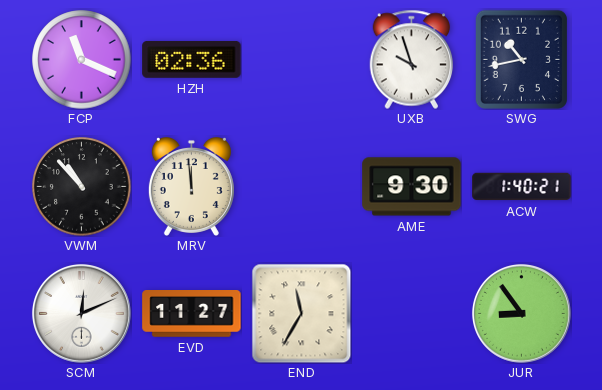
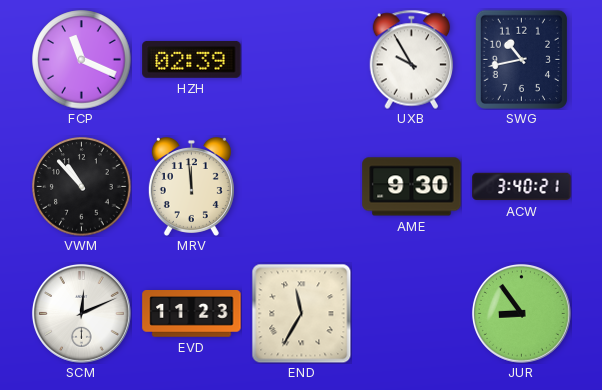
HZH: 02:36 -> 02:39 (192, 59)
UXB: 9:57 -> 9:55 (412, 59)
ACW: 1:40 -> 3:40 (522, 187)
EVD: 11:27 -> 11:23 (192, 314)
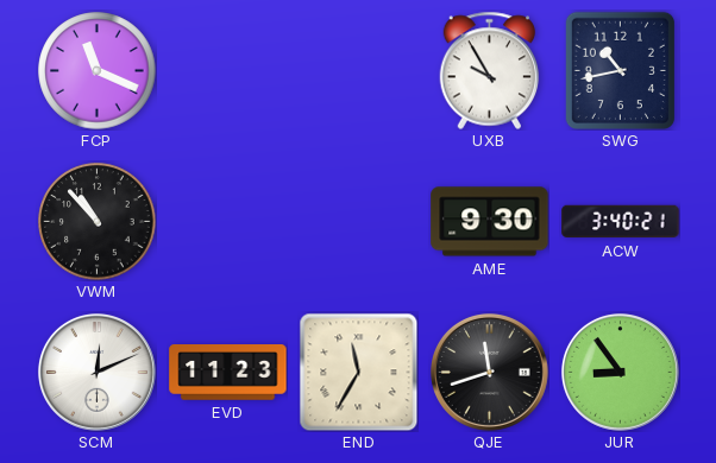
HZH: 02:39 -> none (192, 59)
MRV: 11:59 -> none (191, 186)
QJE: none -> 11:42 (489, 372)
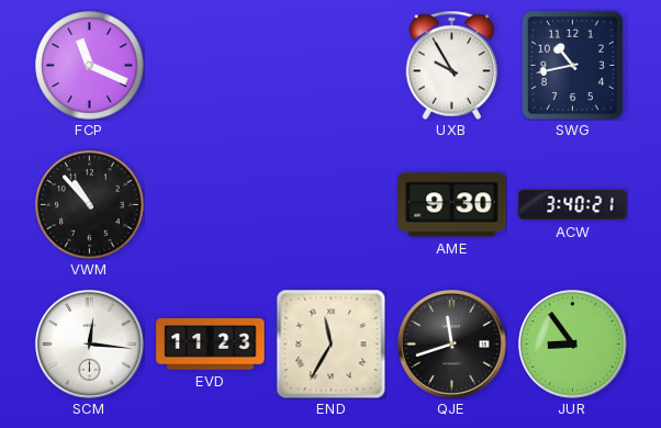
SCM: 12:11 -> 12:16 (89, 343)
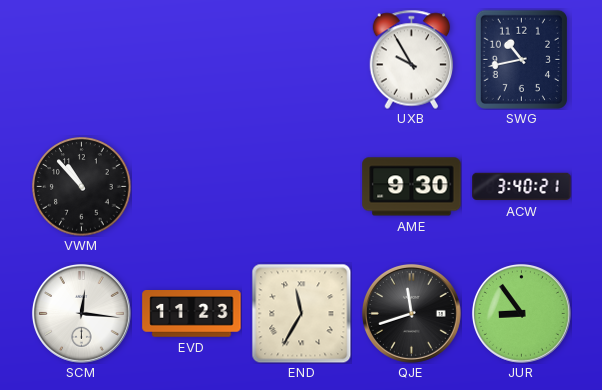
FCP: 11:19 -> none (90, 66)
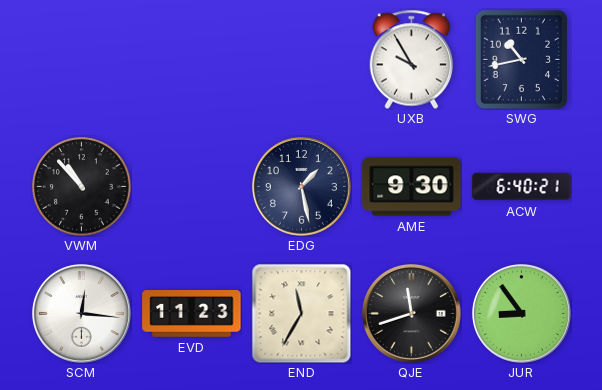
EDG: none -> 1:28 (301, 186)
ACW: 3:40 -> 6:40 (522, 187)
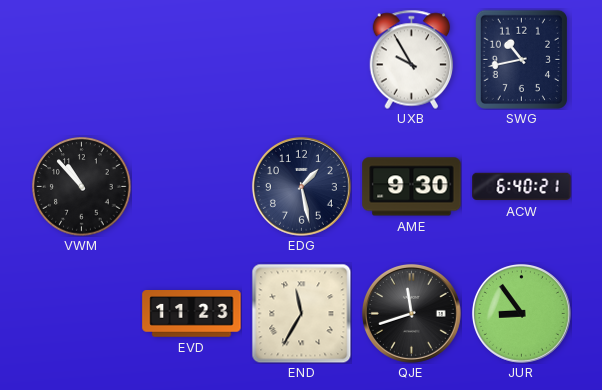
SCM: 12:16 -> none (81, 313)
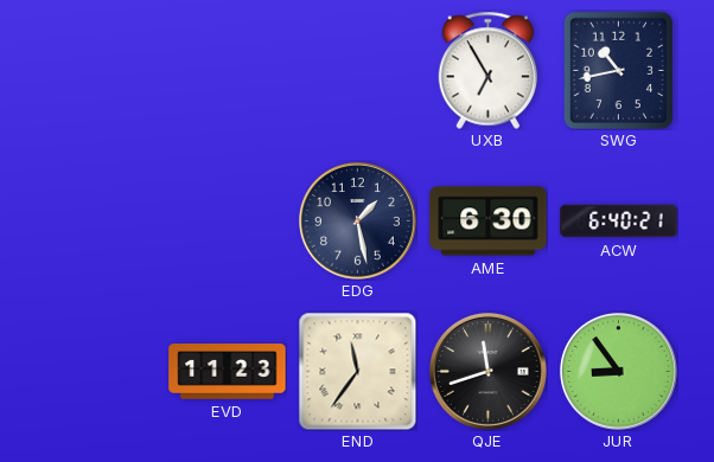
UXB: 9:55 -> 6:55 (489, 70)
VWM: 10:53 -> none (82, 187)
AME: 9:30 -> 6:30 (489, 222)
END: 11:35 -> 11:36 (357, 371)
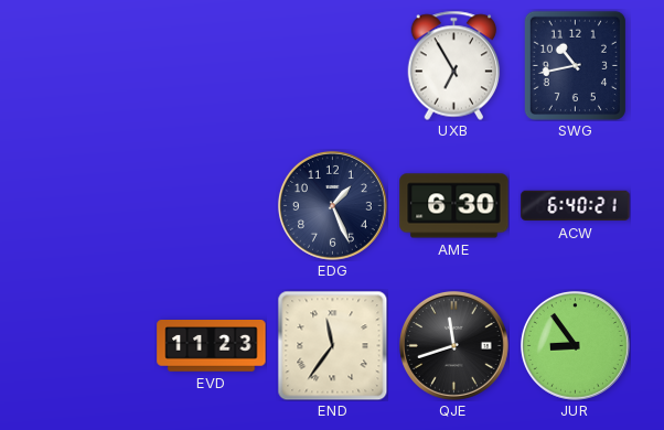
EDG: 1:28 -> 1:26 (332, 205)
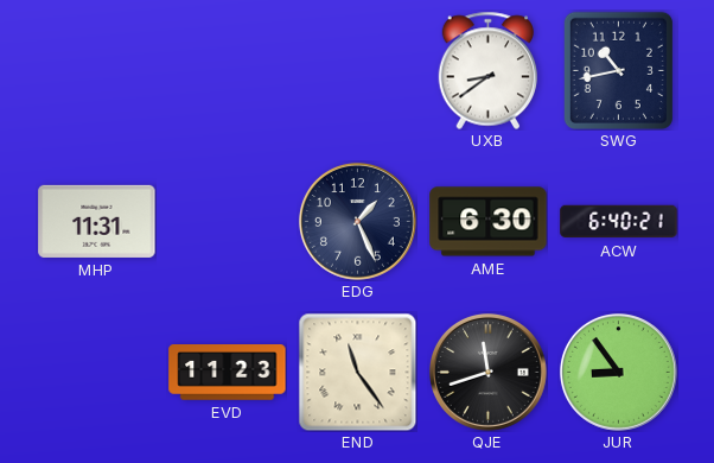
UXB: 6:55 -> 8:39 (489, 70)
MHP: none -> 11:31 (97, 221)
END: 11:36 -> 11:24 (357, 372)
